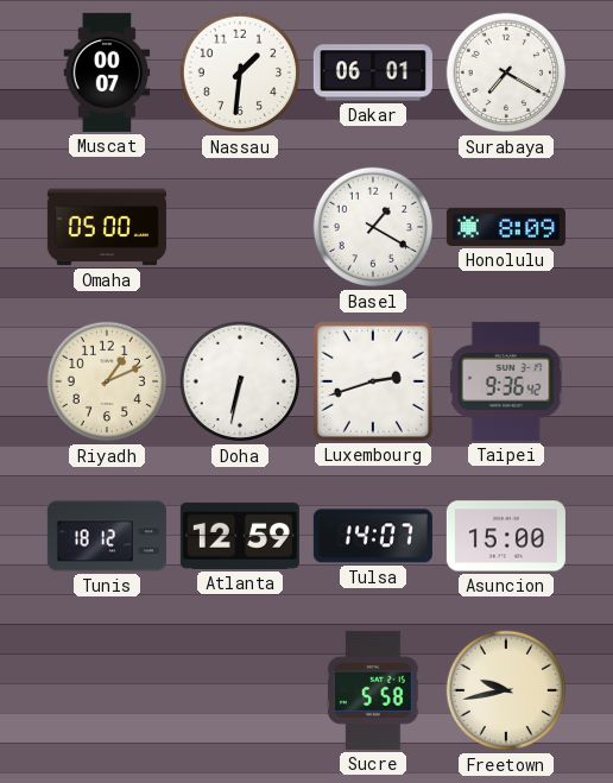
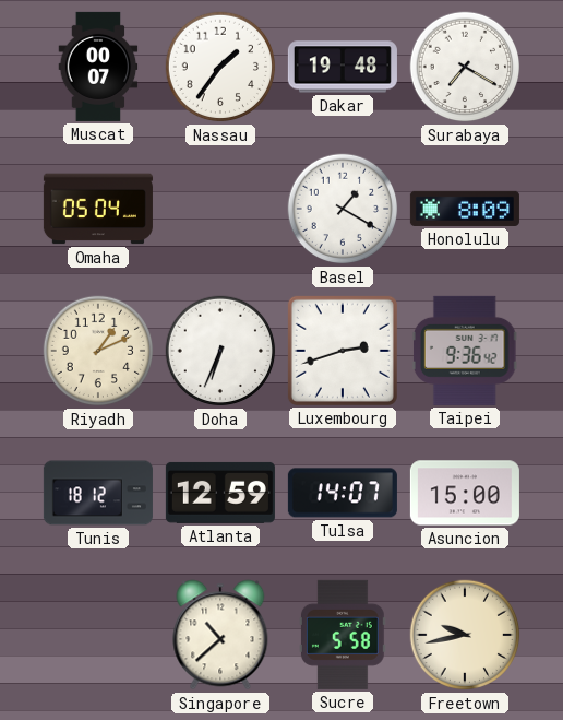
Nassau: 1:31 -> 1:36 (220, 67)
Dakar: 06:01 -> 19:48 (343, 67)
Omaha: 05:00 -> 05:04 (98, 209)
Doha: 6:32 -> 6:34 (220, 351)
Singapore: none -> 10:38 (220, 635)
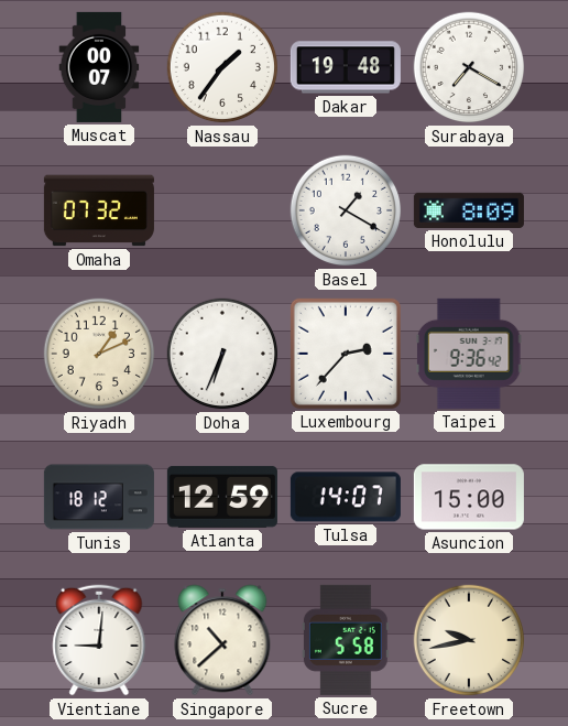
Omaha: 05:04 -> 07:32 (99, 210)
Luxembourg: 2:42 -> 2:37 (346, 354)
Vientiane: none -> 9:01 (99, 640)
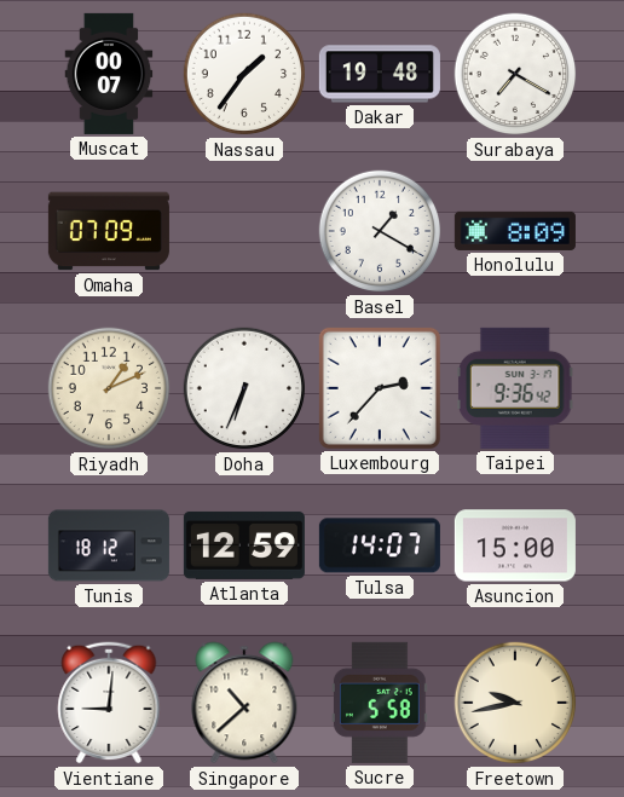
Omaha: 07:32 -> 07:09 (109, 231)
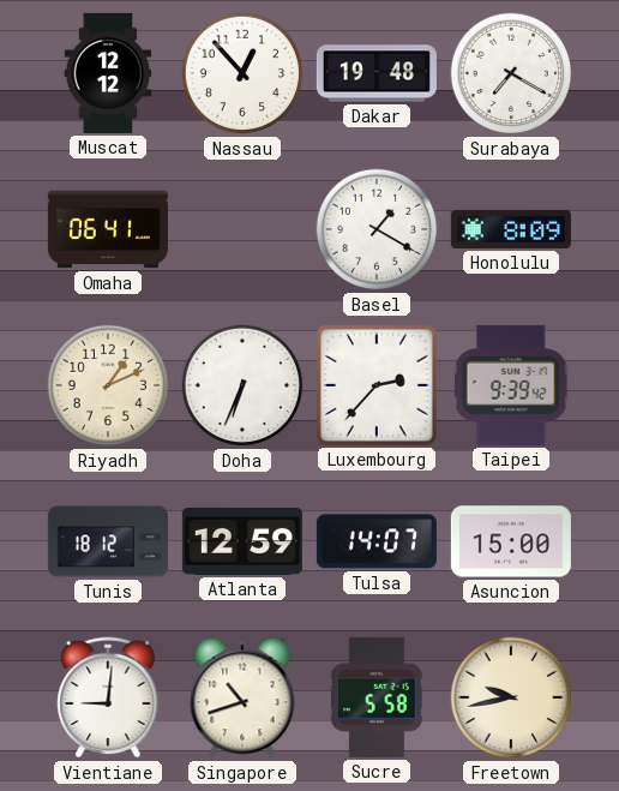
Muscat: 00:07 -> 12:12 (108, 73)
Nassau: 1:36 -> 12:53 (242, 73)
Omaha: 07:09 -> 06:41 (108, 229)
Taipei: 9:36 -> 9:39 (512, 385)
Singapore: 10:38 -> 10:42 (242, 697)
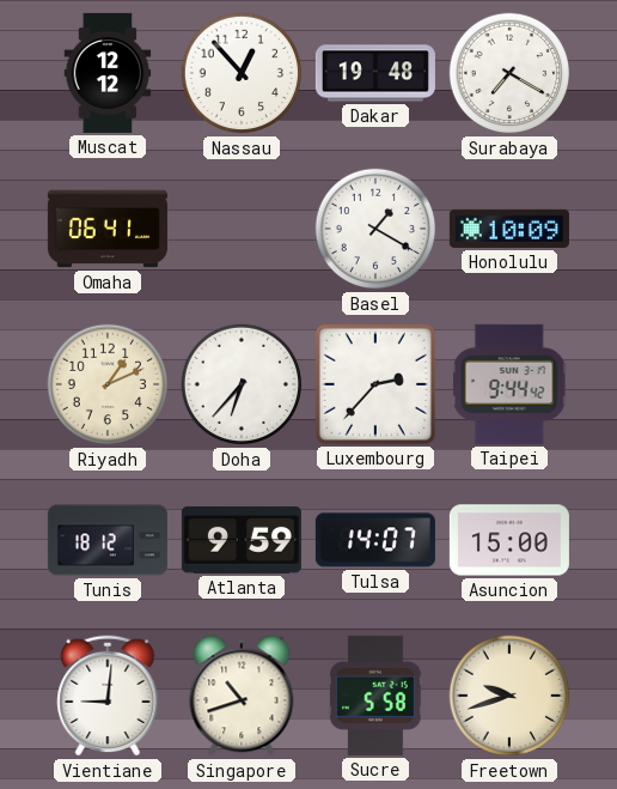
Honolulu: 8:09 -> 10:09 (509, 229)
Doha: 6:34 -> 6:37 (242, 384)
Taipei: 9:39 -> 9:44 (511, 384)
Atlanta: 12:59 -> 9:59 (242, 540)
Freetown: 9:43 -> 9:42 (509, 696)
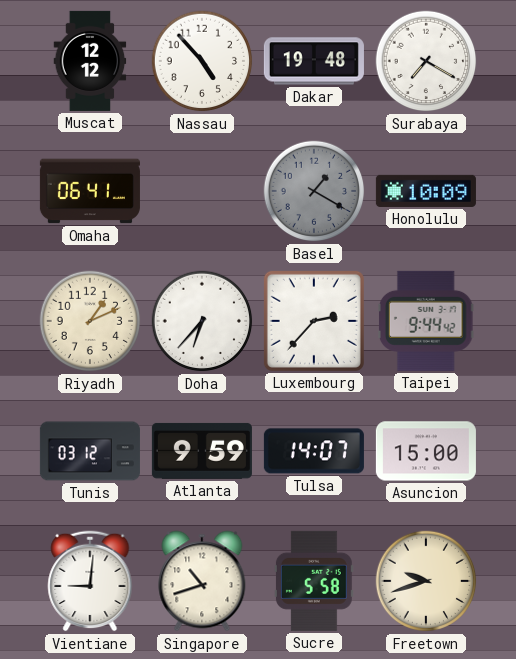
Nassau: 12:53 -> 4:53 (202, 61)
Basel dial: white -> grey (314, 191)
Tunis: 18:12 -> 03:12 (90, 451)
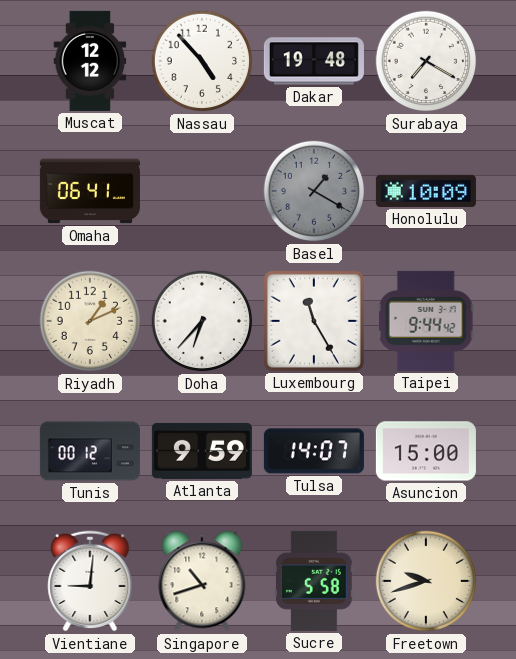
Luxembourg: 2:37 -> 11:25 (314, 321)
Tunis: 03:12 -> 00:12 (90, 451)
